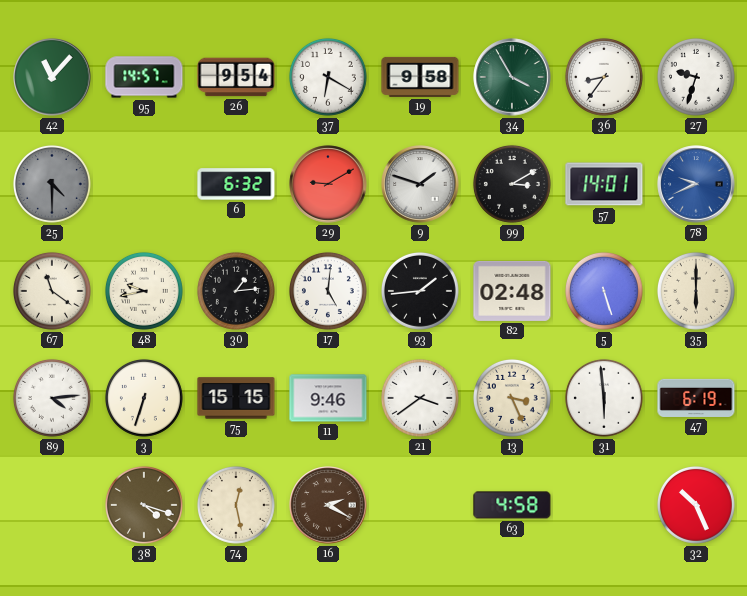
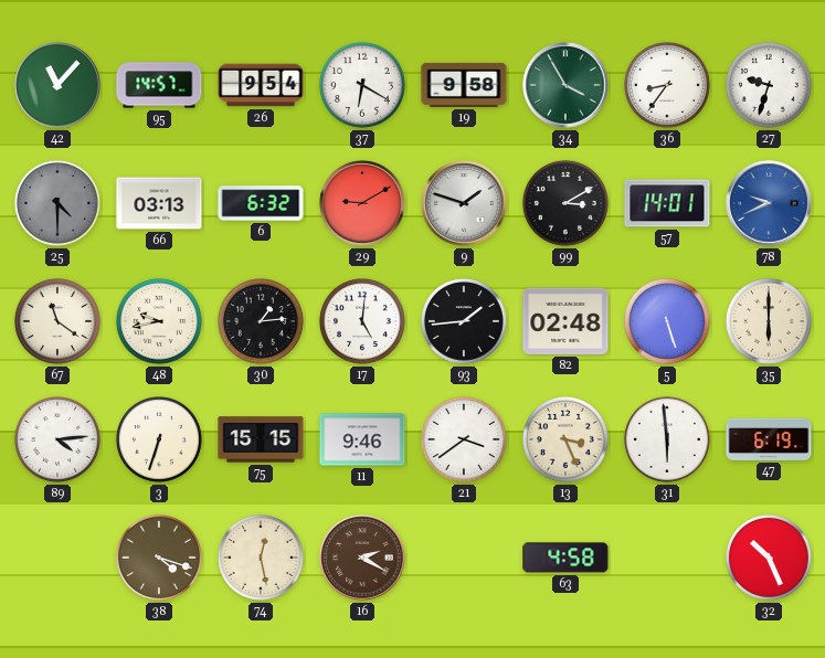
66: none -> 03:13 (159, 203)
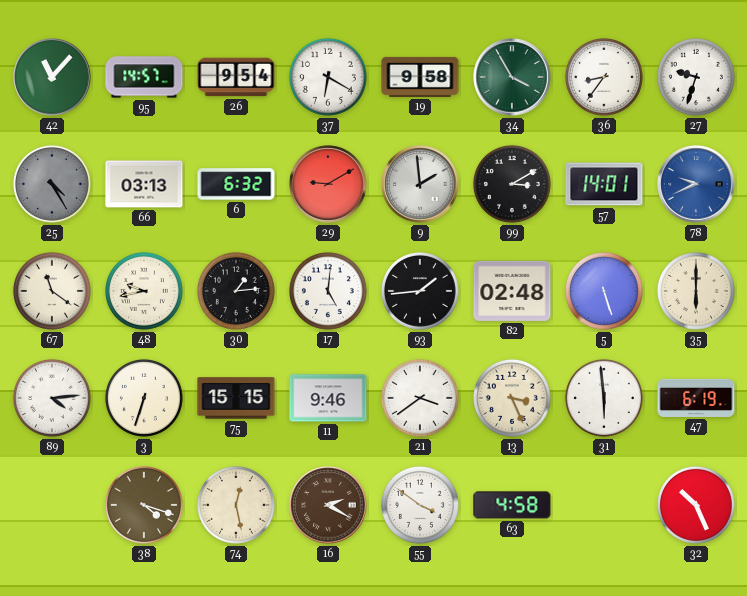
25: 4:30 -> 4:25 (52, 184)
9: 1:48 -> 1:59 (420, 184)
55: none -> 3:51 (420, 505)
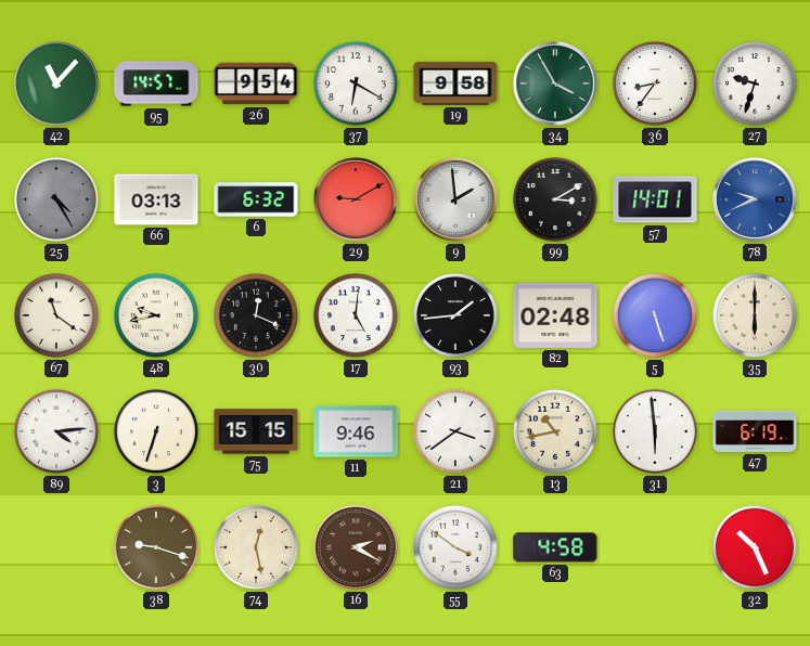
30: 1:14 -> 12:19 (256, 315)
13: 3:26 -> 10:43 (555, 431)
38: 4:18 -> 9:18 (156, 547)
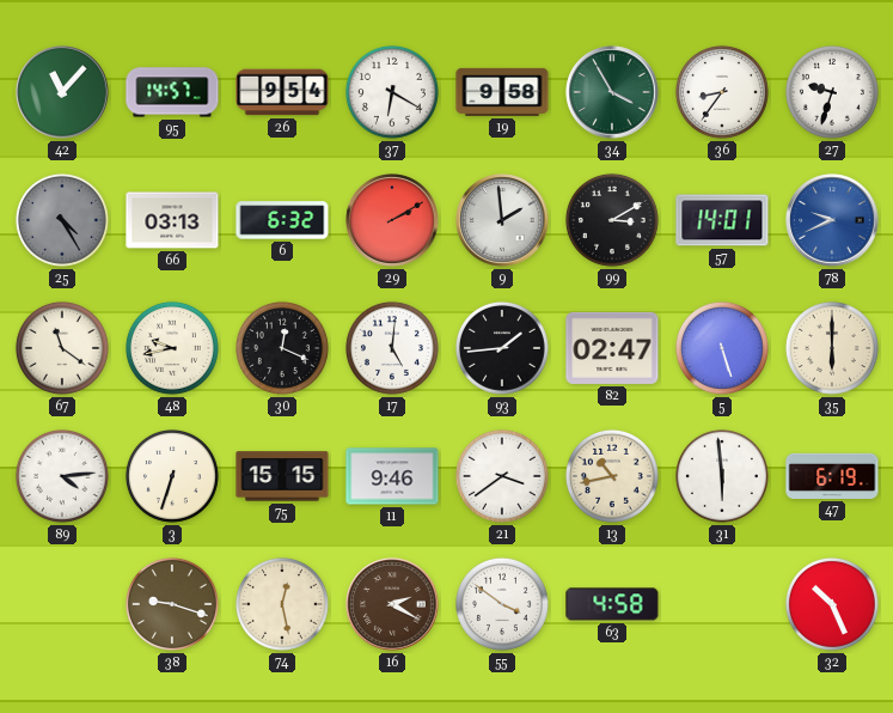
29: 9:10 -> 2:10 (392, 220)
82: 02:48 -> 02:47 (612, 348)
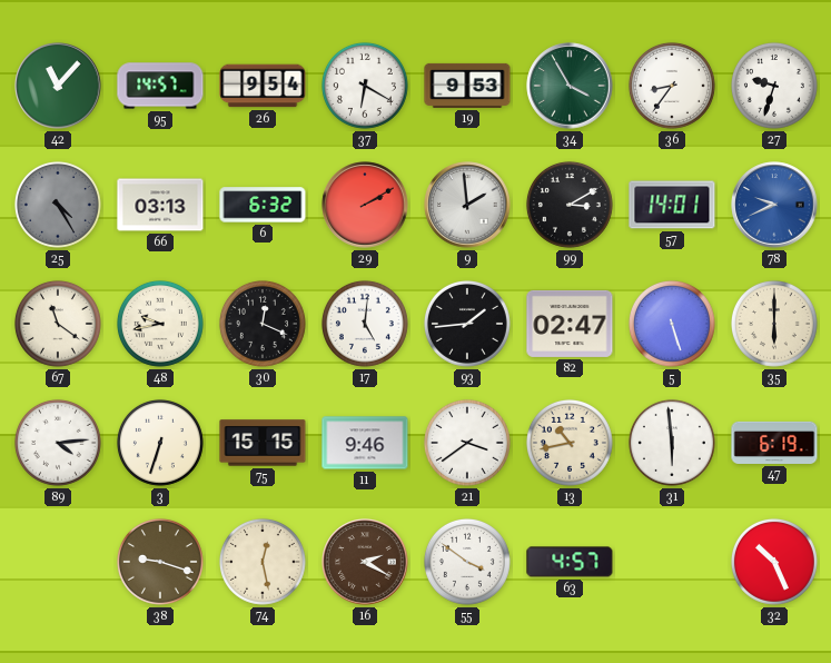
19: 9:58 -> 9:53 (467, 86)
63: 4:58 -> 4:57 (570, 562)
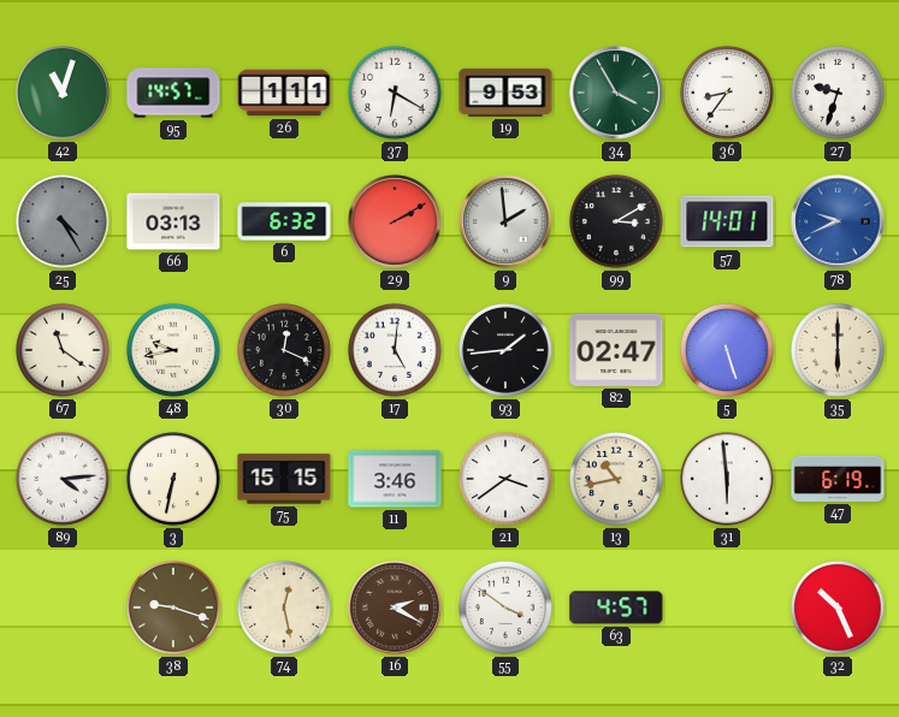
42: 11:07 -> 11:03 (63, 93)
26: 9:54 -> 1:11 (284, 93)
3: 6:33 -> 6:32 (173, 479)
11: 9:46 -> 3:46 (395, 479)
